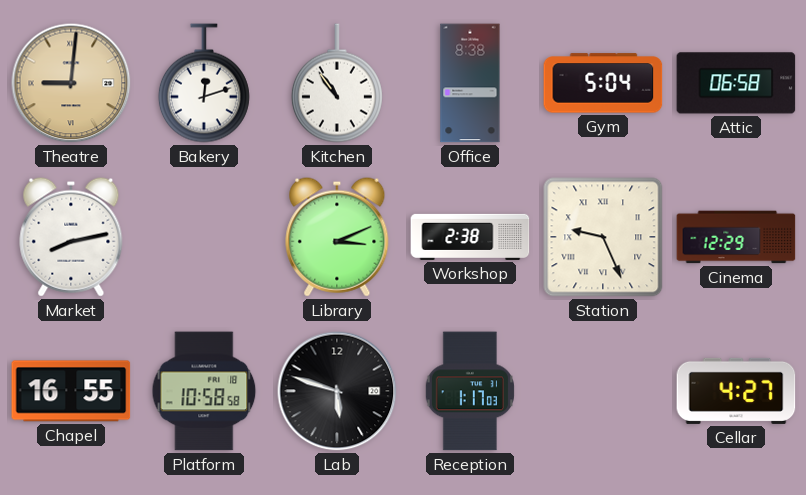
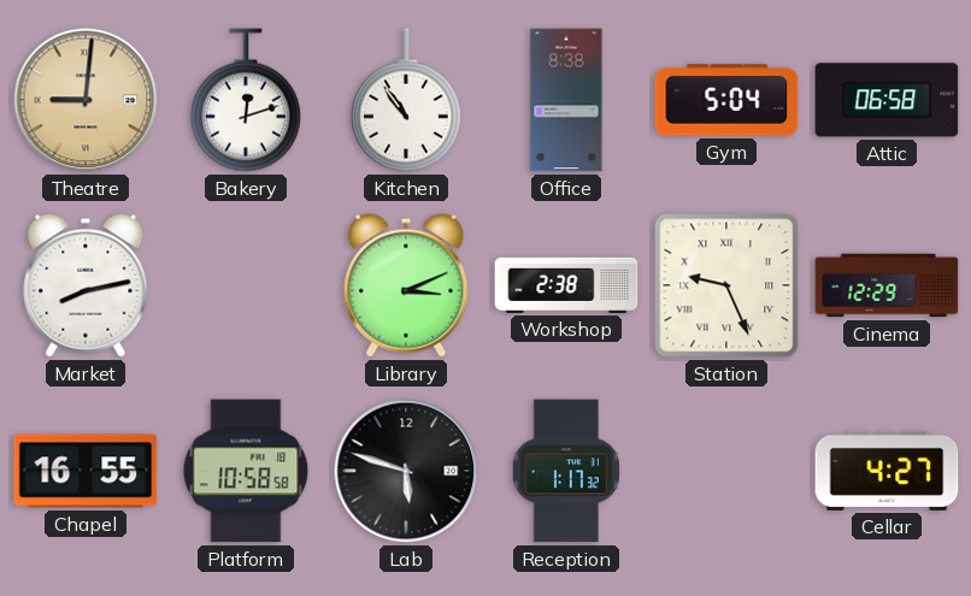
Reception: 1:17:03 -> 1:17:32 (566, 471)
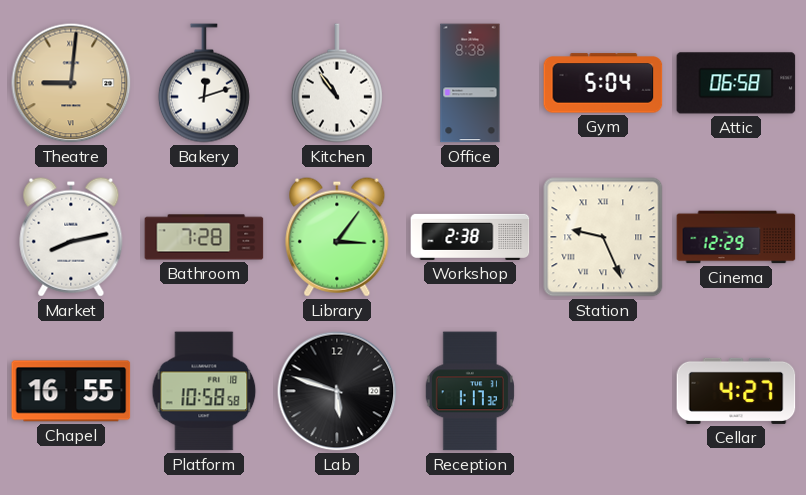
Bathroom: none -> 7:28 (204, 237)
Library: 3:11 -> 3:06 (337, 237)
